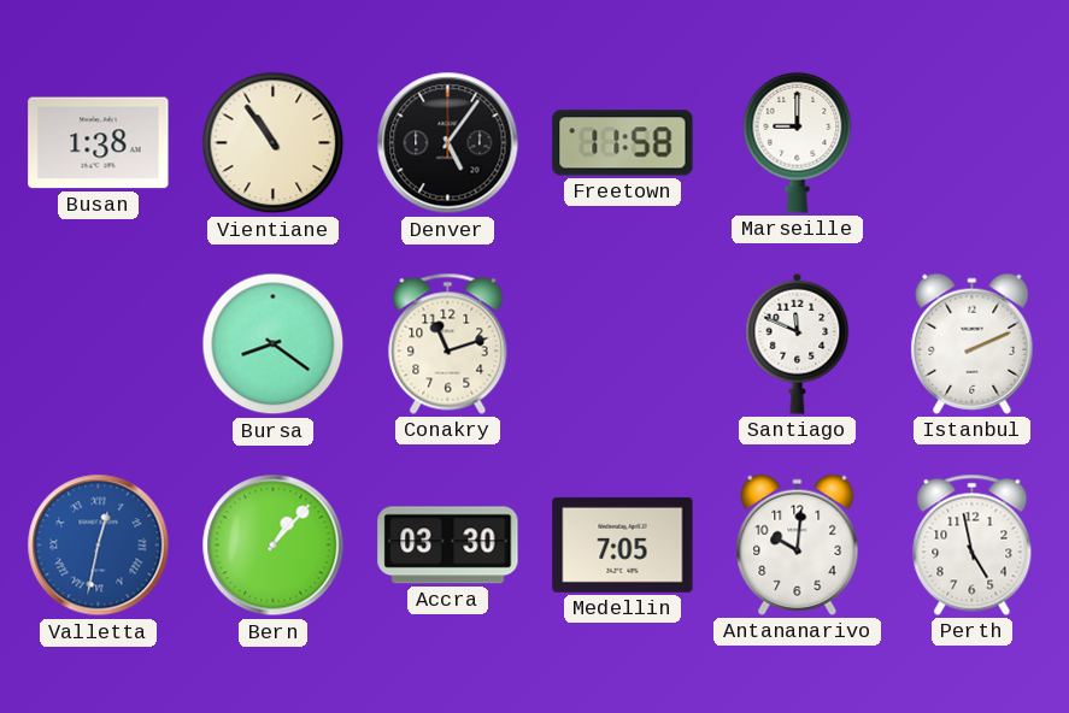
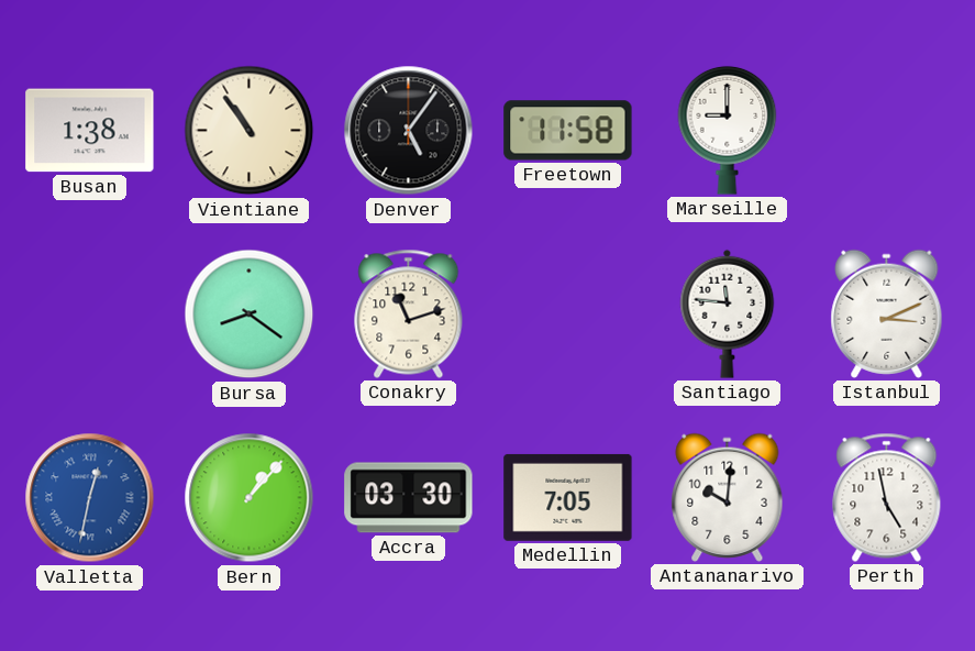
Santiago: 11:49 -> 11:46 (728, 313)
Istanbul: 2:11 -> 3:11 (887, 313)
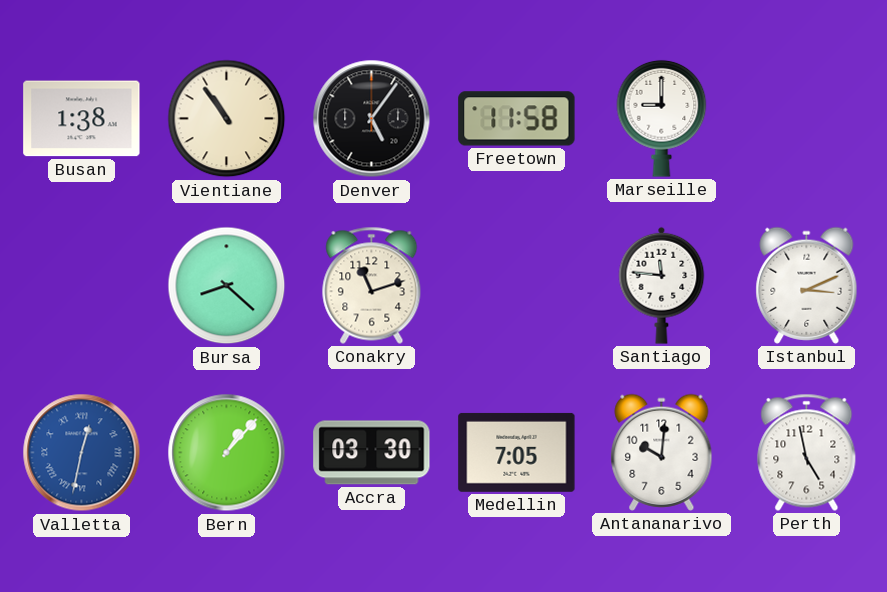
Bursa: 8:21 -> 8:22 (227, 286)
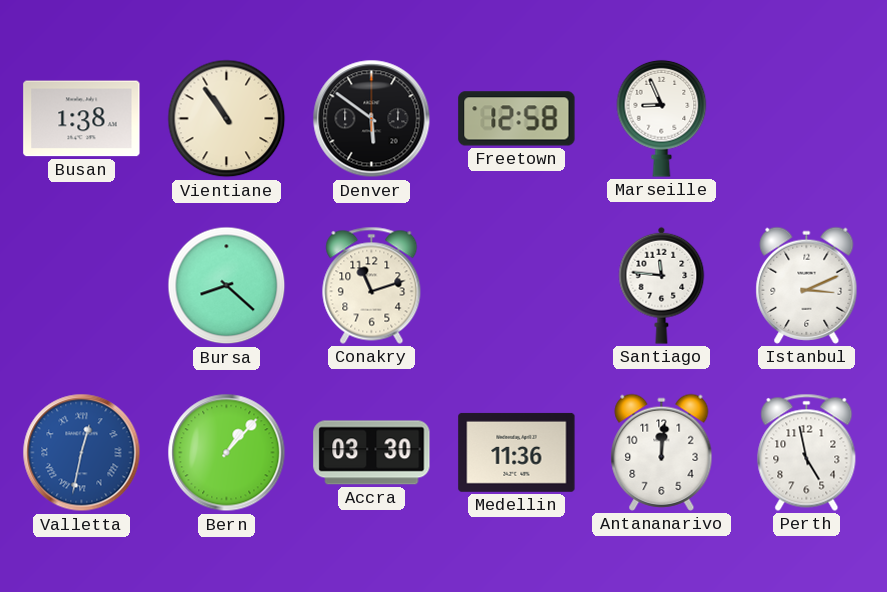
Denver: 5:06 -> 5:51 (372, 119)
Freetown: 11:58 -> 12:58 (517, 119)
Marseille: 9:00 -> 8:56 (662, 118)
Medellin: 7:05 -> 11:36 (517, 452)
Antananarivo: 10:01 -> 12:01 (662, 452)
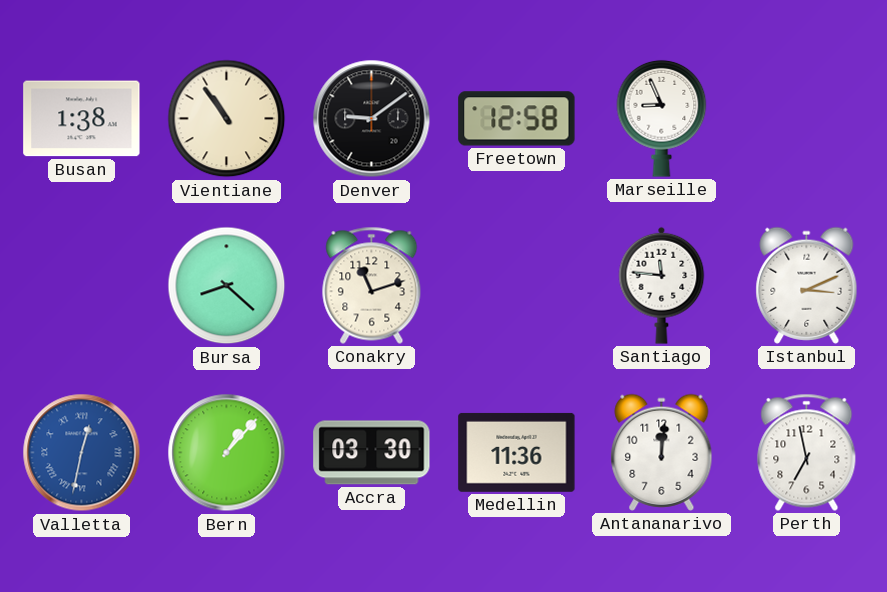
Denver: 5:51 -> 9:09 (372, 119)
Perth: 4:58 -> 6:58 (807, 452)
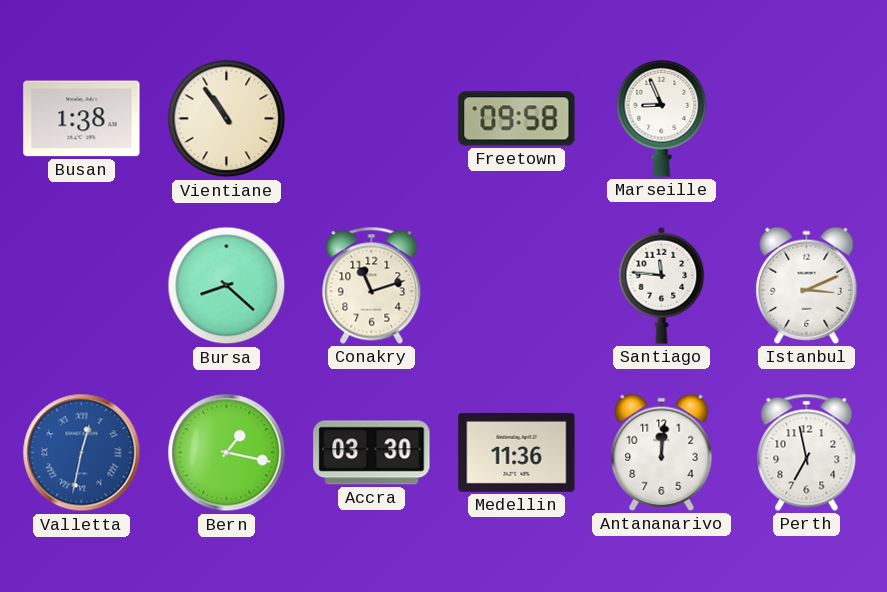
Denver: 9:09 -> none (372, 119)
Freetown: 12:58 -> 09:58 (517, 119)
Bern: 1:07 -> 1:17 (227, 453)
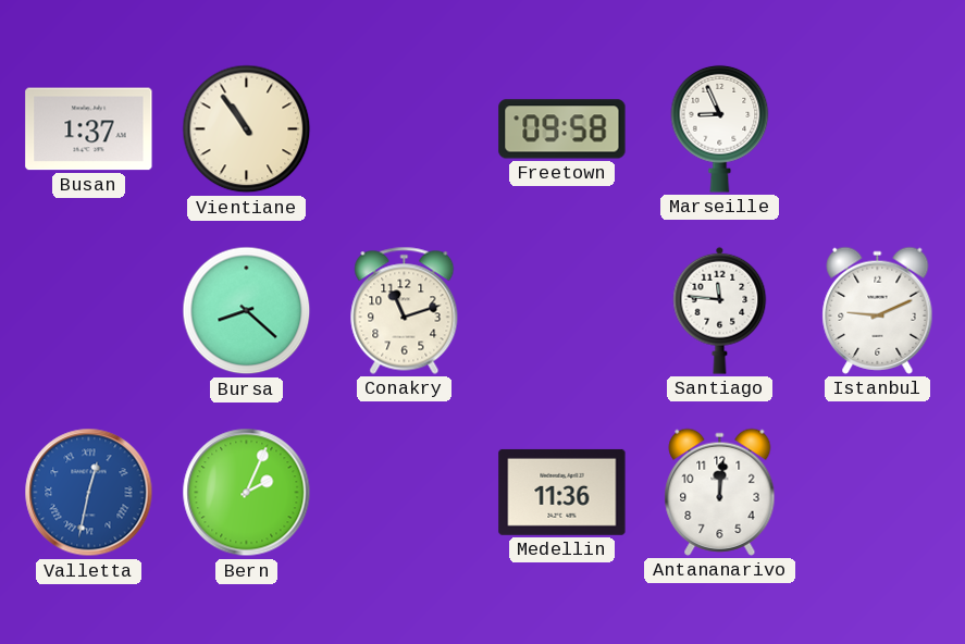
Busan: 1:38 -> 1:37 (89, 129)
Istanbul: 3:11 -> 9:11 (878, 310)
Bern: 1:17 -> 2:04 (247, 493)
Accra: 03:30 -> none (372, 453)
Perth: 6:58 -> none (807, 452)
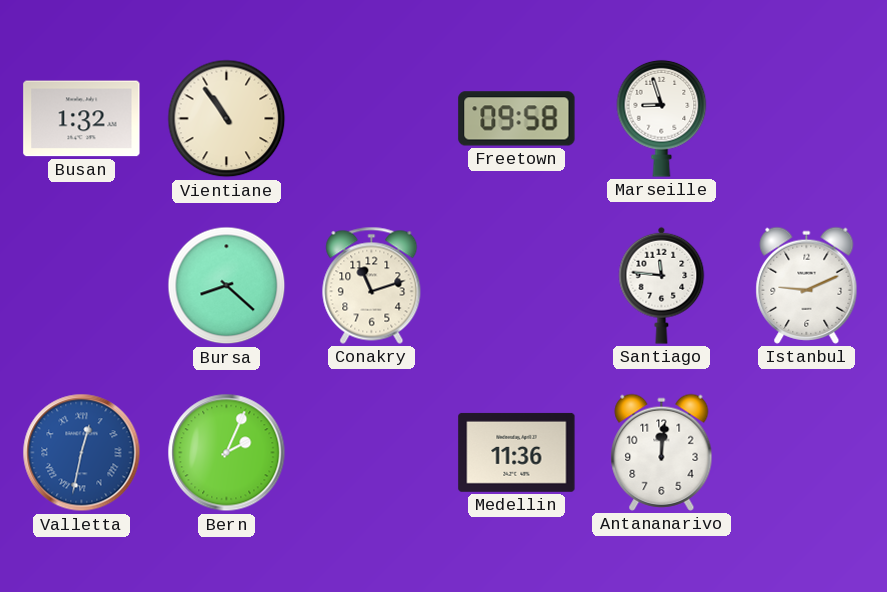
Busan: 1:37 -> 1:32 (82, 119)
Marseille: 8:56 -> 8:57 (662, 118)
